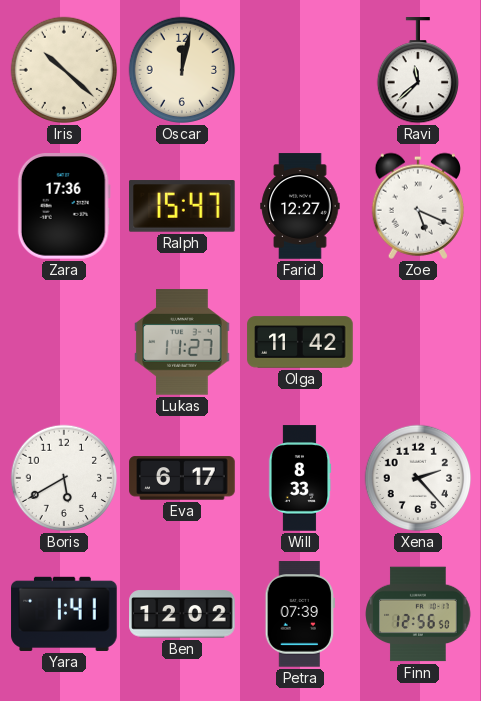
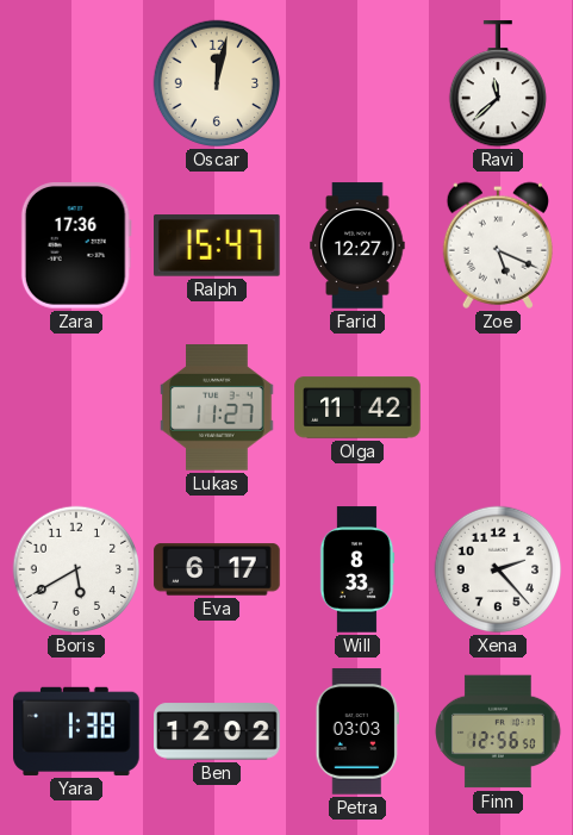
Iris: 10:22 -> none (64, 70)
Yara: 1:41 -> 1:38 (76, 731)
Petra: 07:39 -> 03:03 (357, 731)
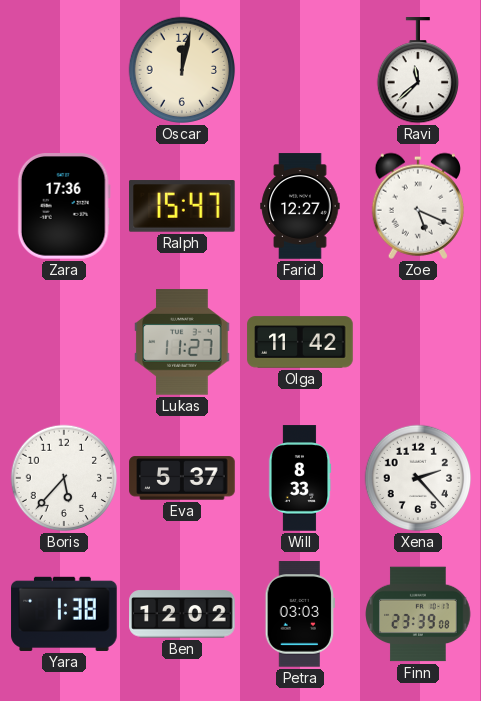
Boris: 5:40 -> 5:37 (64, 478)
Eva: 6:17 -> 5:37 (182, 478)
Finn: 12:56 -> 23:39 (418, 614)
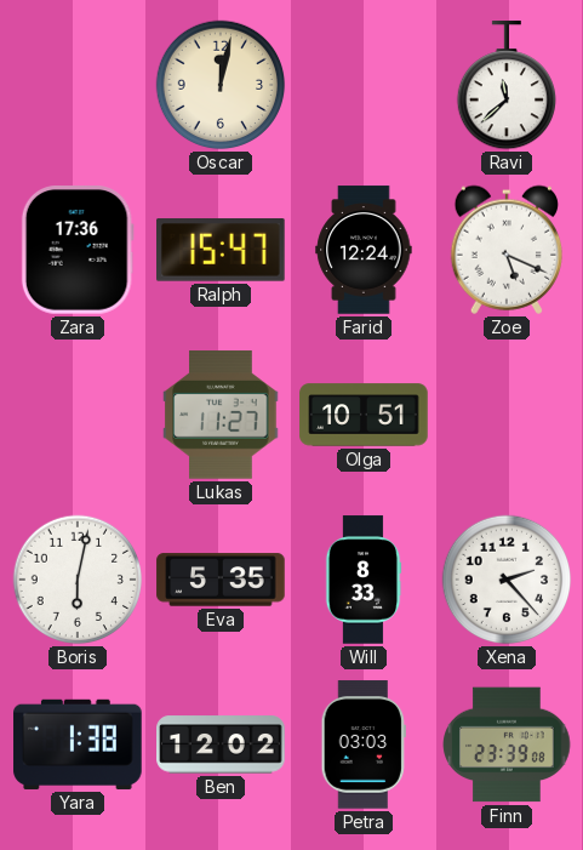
Farid: 12:27 -> 12:24 (364, 250)
Olga: 11:42 -> 10:51 (364, 415)
Boris: 5:37 -> 6:02 (78, 580)
Eva: 5:37 -> 5:35 (221, 580)
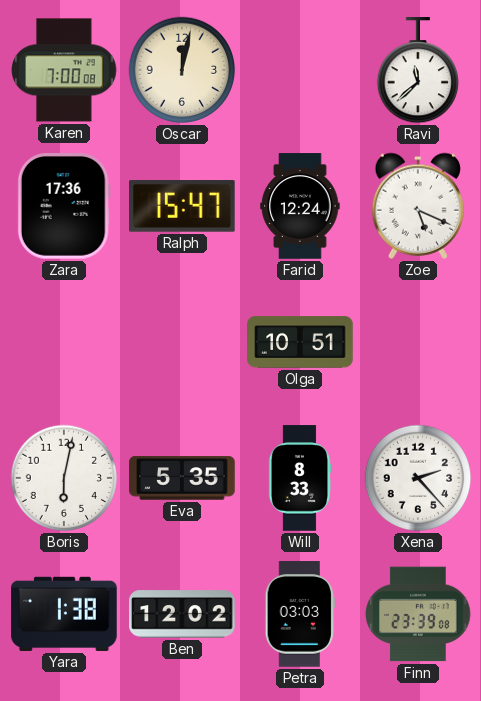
Karen: none -> 7:00 (64, 70)
Lukas: 11:27 -> none (221, 415)
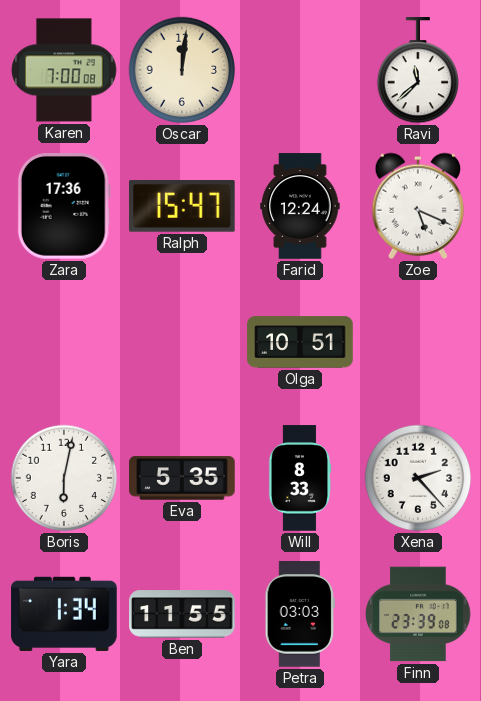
Oscar: 12:02 -> 12:01 (182, 70)
Yara: 1:38 -> 1:34 (64, 614)
Ben: 12:02 -> 11:55 (182, 614)
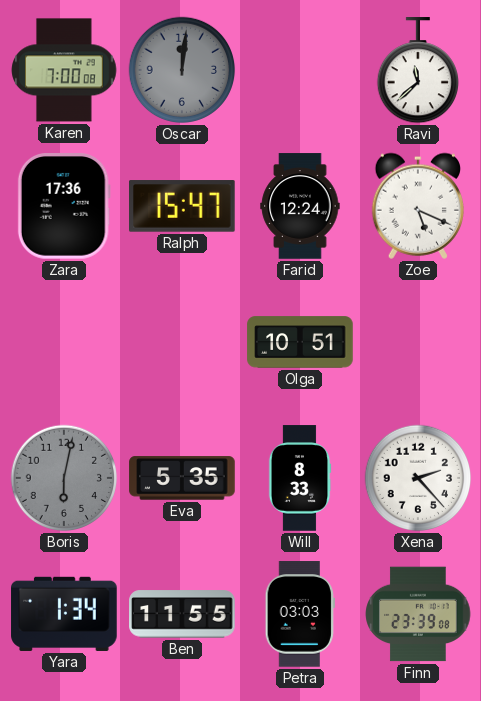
Oscar dial: cream -> grey (182, 70)
Boris dial: white -> grey (64, 478)
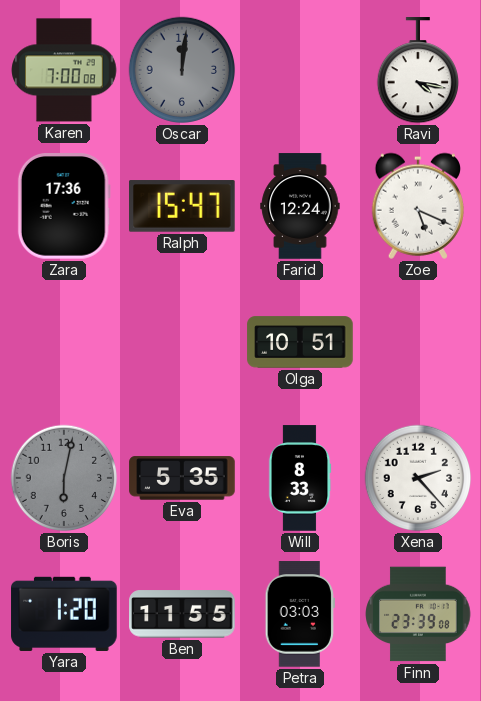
Ravi: 11:38 -> 4:17 (417, 71)
Yara: 1:34 -> 1:20 (64, 614)
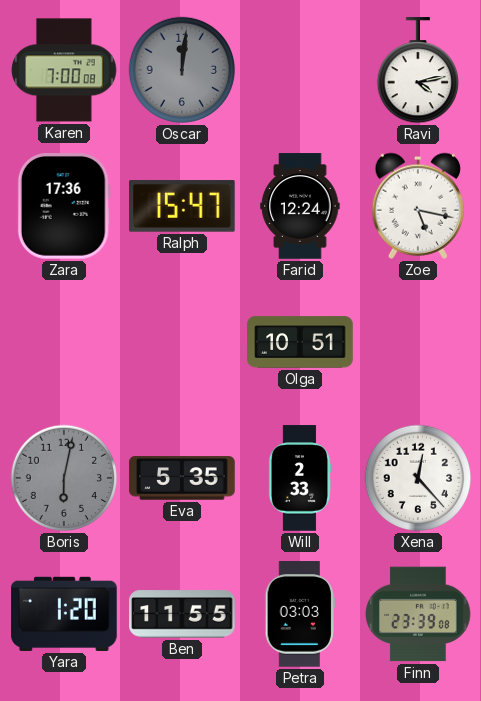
Ravi: 4:17 -> 4:13 (417, 71)
Zoe: 5:19 -> 5:17 (417, 206)
Will: 8:33 -> 2:33 (300, 478)
Xena: 2:23 -> 12:23 (418, 478)
